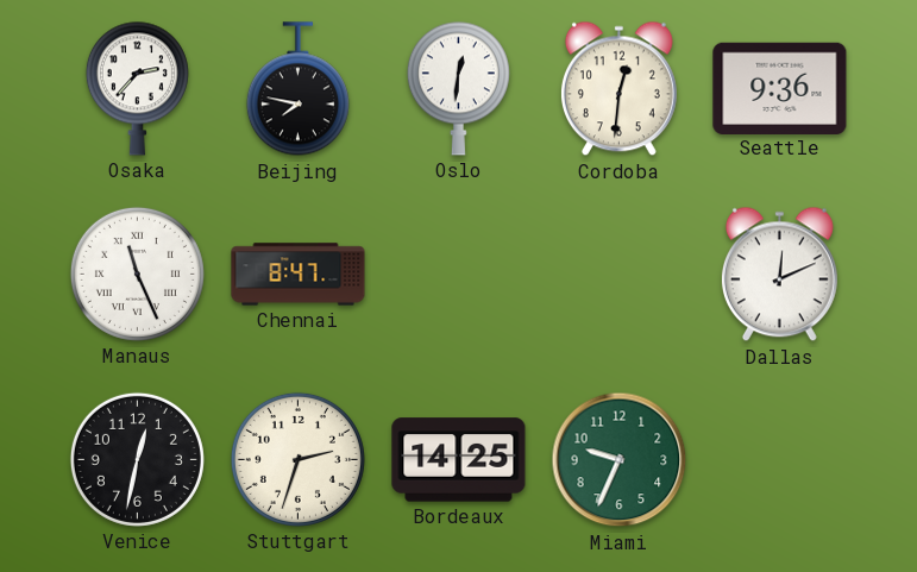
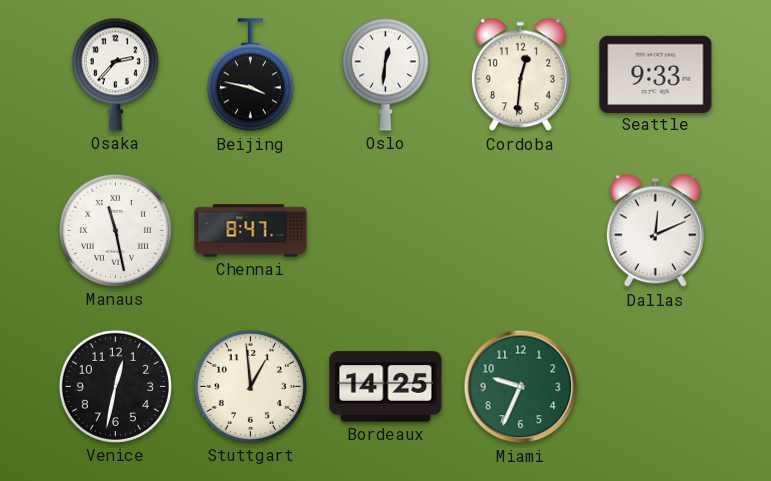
Beijing: 7:47 -> 3:47 (250, 75)
Seattle: 9:36 -> 9:33 (656, 74)
Manaus: 11:26 -> 11:28 (115, 230)
Stuttgart: 2:33 -> 12:59 (250, 386)
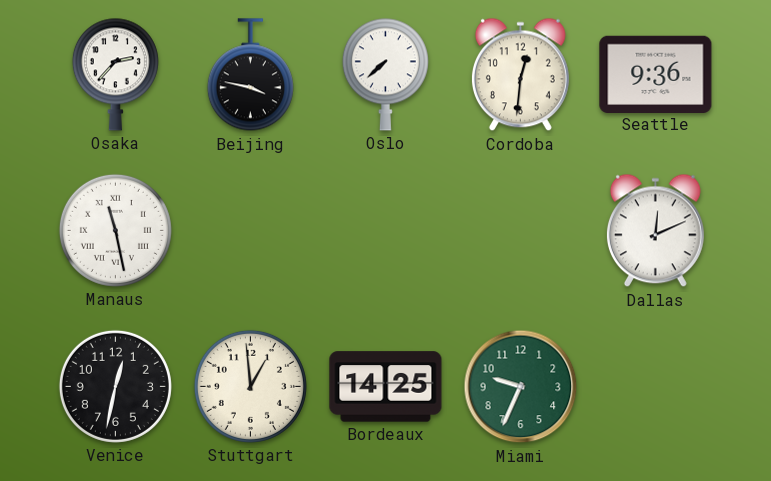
Oslo: 12:31 -> 7:38 (385, 74)
Seattle: 9:33 -> 9:36 (656, 74)
Chennai: 8:47 -> none (251, 231)
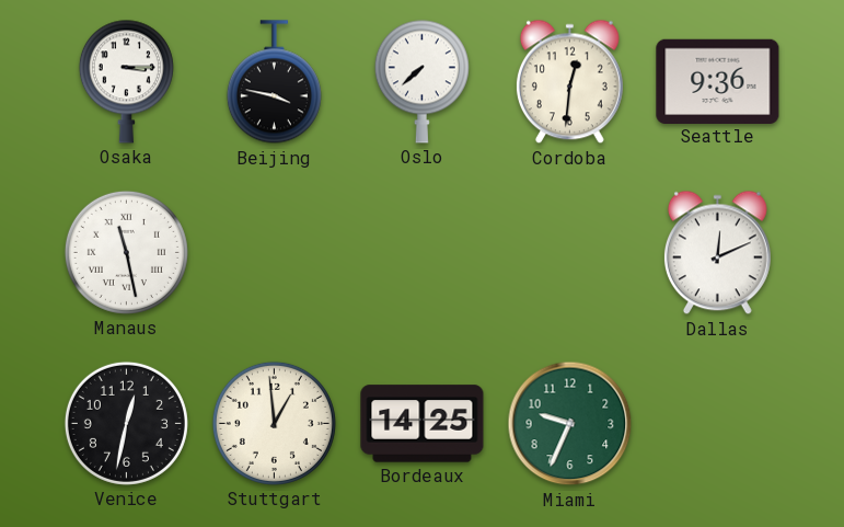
Osaka: 2:37 -> 3:15 (126, 81)
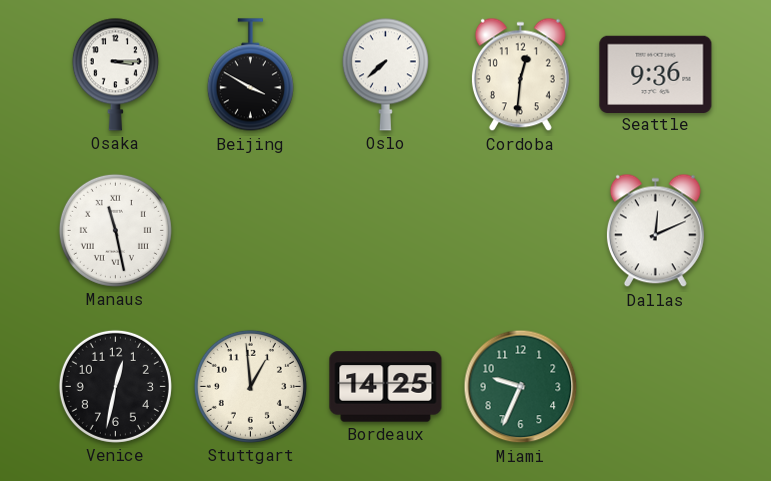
Beijing: 3:47 -> 3:50 (250, 75)
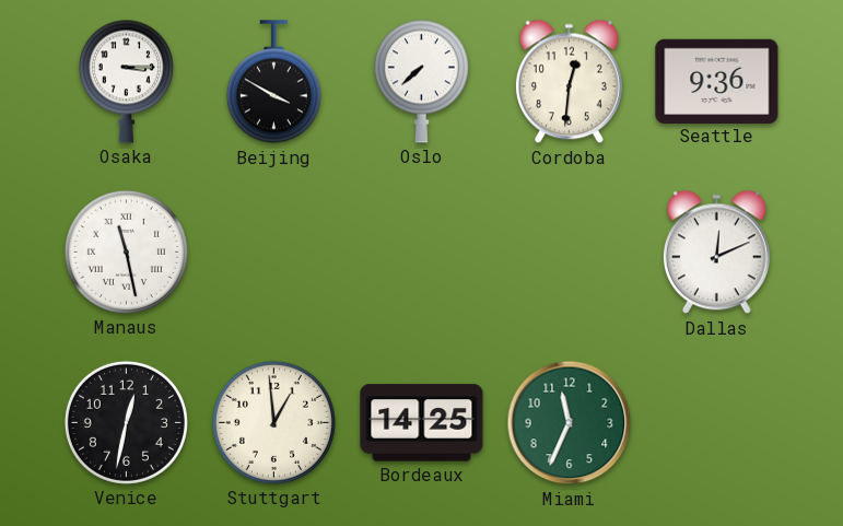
Miami: 9:34 -> 11:34 (570, 423)
